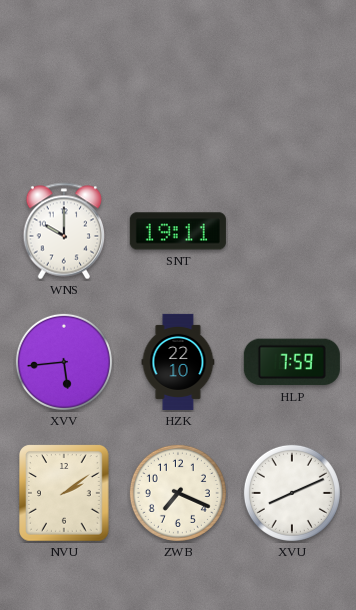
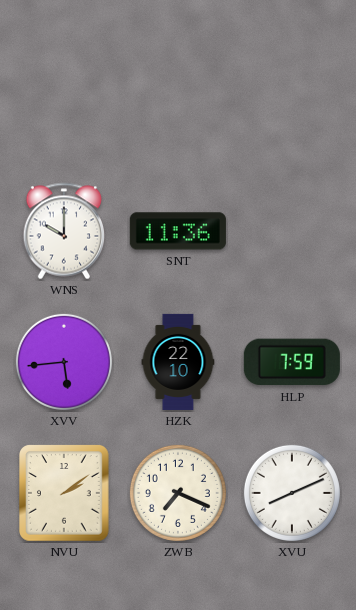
SNT: 19:11 -> 11:36 (178, 231)
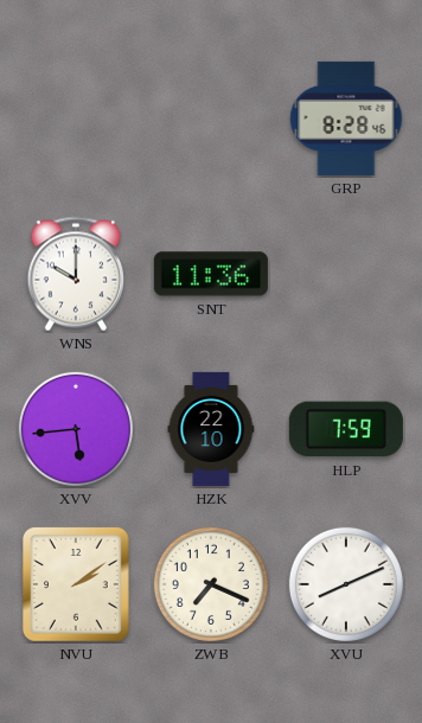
GRP: none -> 8:28 (346, 119)
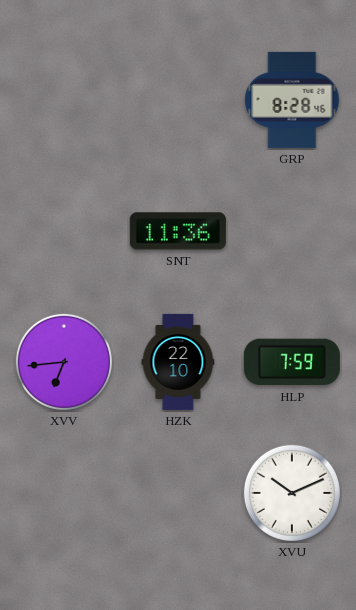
WNS: 10:00 -> none (75, 274)
XVV: 5:44 -> 6:44 (64, 362)
NVU: 2:09 -> none (77, 584)
ZWB: 7:19 -> none (211, 584)
XVU: 8:11 -> 10:11 (292, 493)
